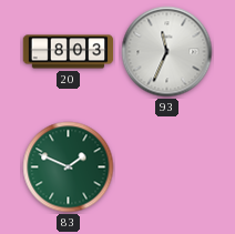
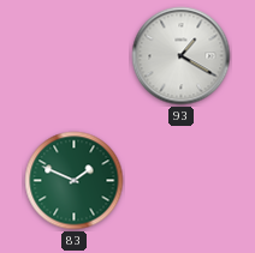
20: 8:03 -> none (69, 52)
93: 11:34 -> 1:20 (182, 56)
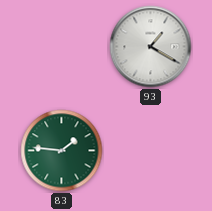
83: 1:49 -> 1:46 (62, 151)
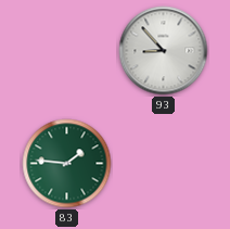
93: 1:20 -> 8:53 (164, 51)
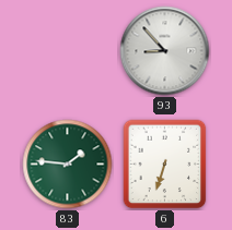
6: none -> 6:33 (165, 165)
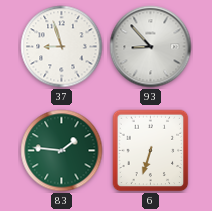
37: none -> 8:57 (62, 47)
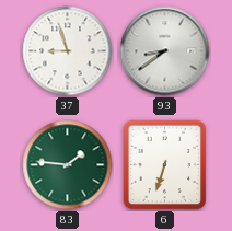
93: 8:53 -> 8:39 (165, 51)
